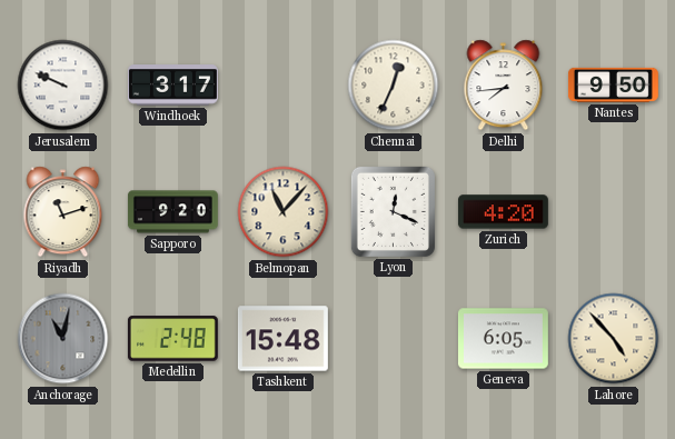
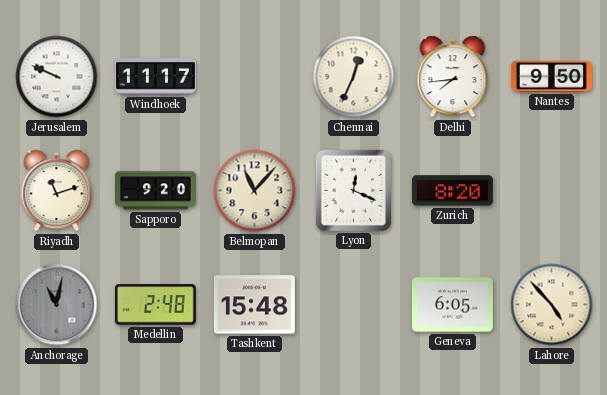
Windhoek: 3:17 -> 11:17 (155, 77)
Zurich: 4:20 -> 8:20 (452, 191)
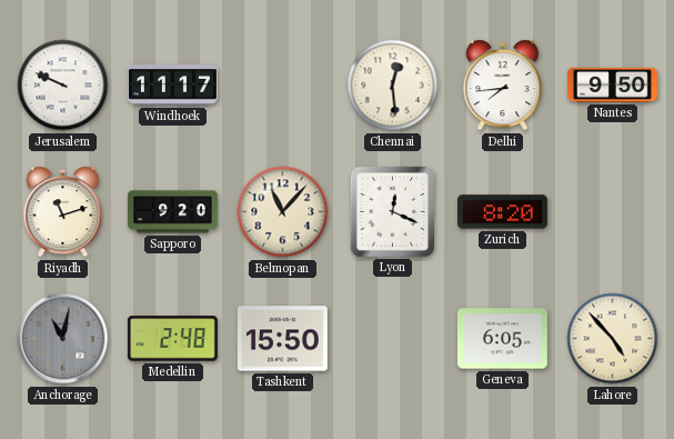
Chennai: 12:34 -> 12:29 (393, 86)
Tashkent: 15:48 -> 15:50 (282, 339)
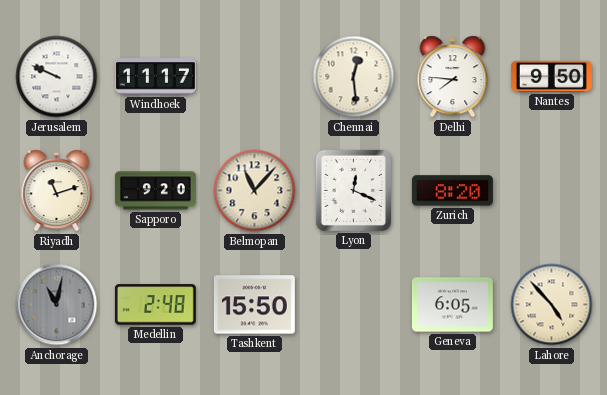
Delhi: 7:44 -> 7:46 (453, 77)
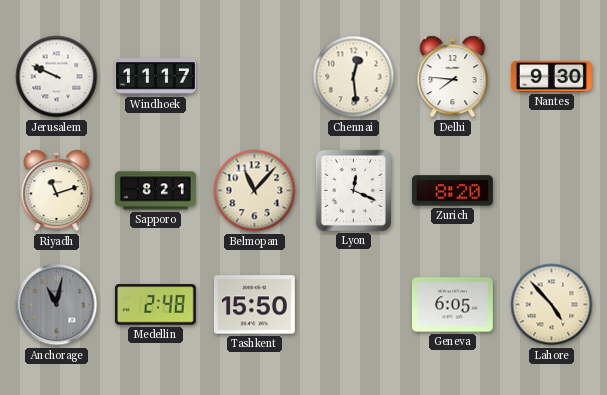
Nantes: 9:50 -> 9:30 (551, 76)
Sapporo: 9:20 -> 8:21 (155, 191)
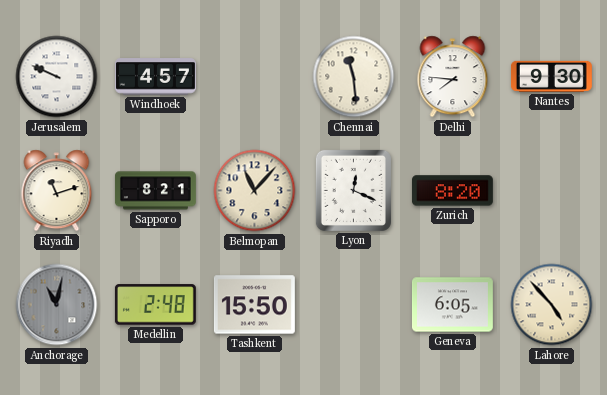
Windhoek: 11:17 -> 4:57 (155, 77)
Chennai: 12:29 -> 11:29 (354, 77)
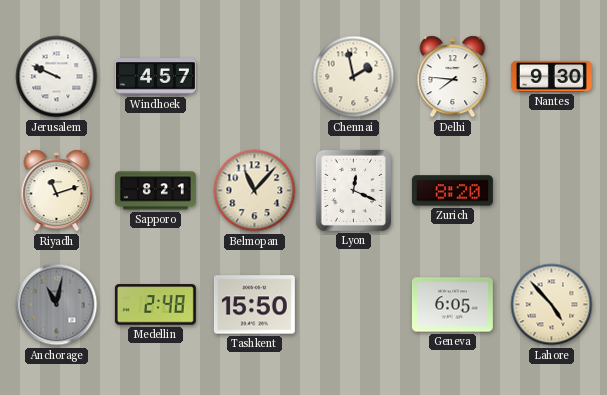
Chennai: 11:29 -> 1:58 (354, 77)
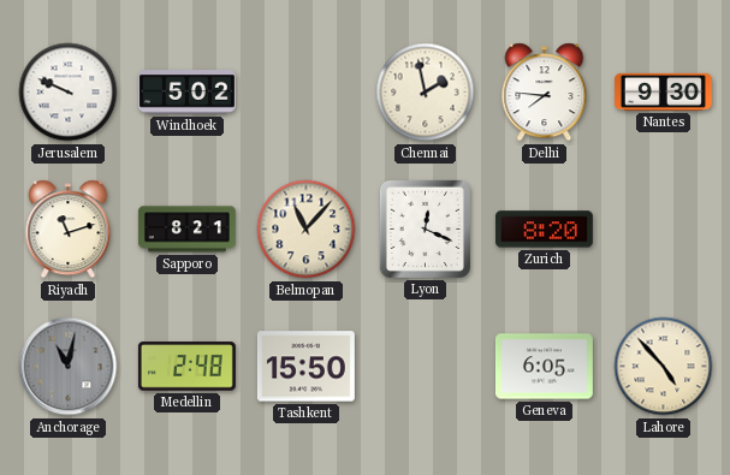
Windhoek: 4:57 -> 5:02 (186, 93)
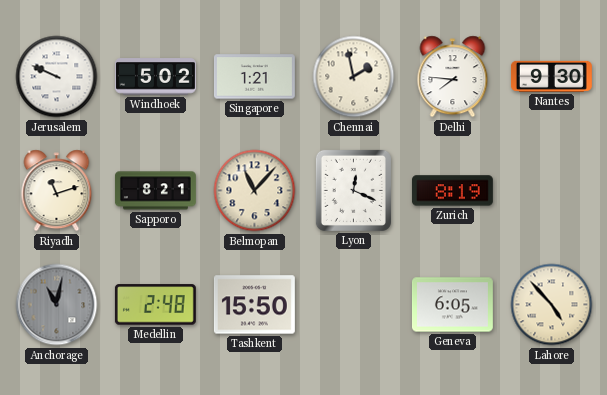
Singapore: none -> 1:21 (254, 77)
Zurich: 8:20 -> 8:19 (452, 191)
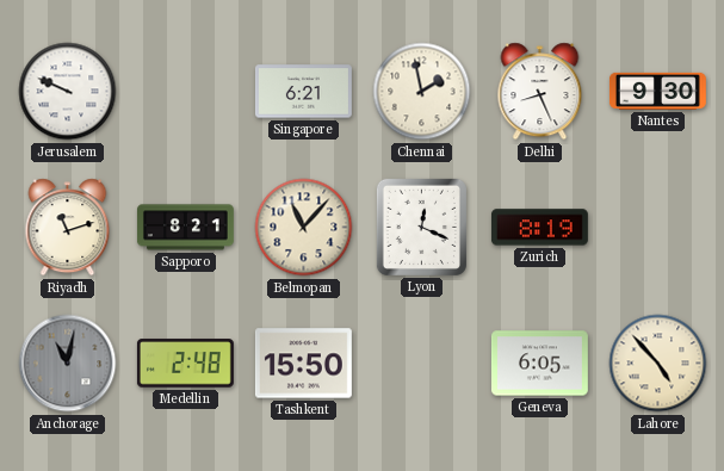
Windhoek: 5:02 -> none (155, 77)
Singapore: 1:21 -> 6:21 (303, 92)
Delhi: 7:46 -> 8:26 (540, 92)
